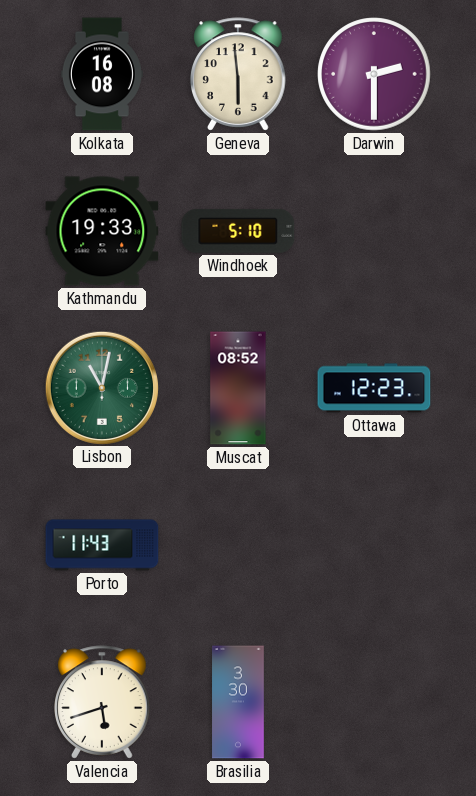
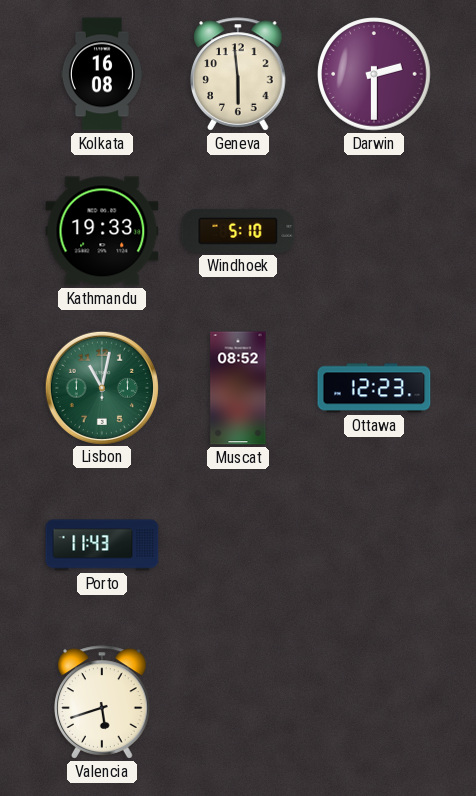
Brasilia: 3:30 -> none (238, 702)
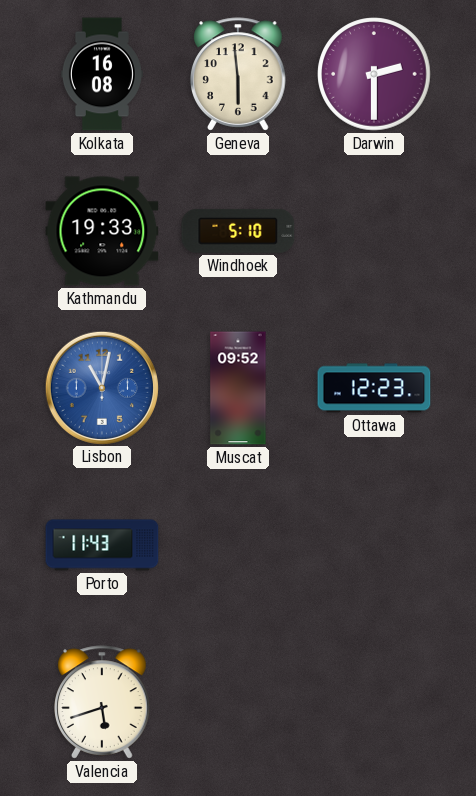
Lisbon dial: green -> blue (101, 387)
Muscat: 08:52 -> 09:52 (238, 388)
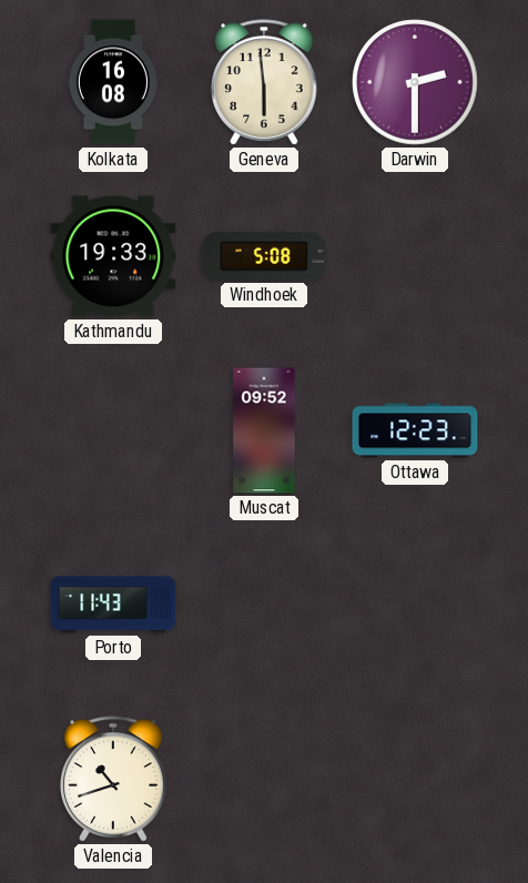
Windhoek: 5:10 -> 5:08 (264, 256)
Lisbon: 11:02 -> none (101, 387)
Valencia: 5:42 -> 10:42 (113, 779)
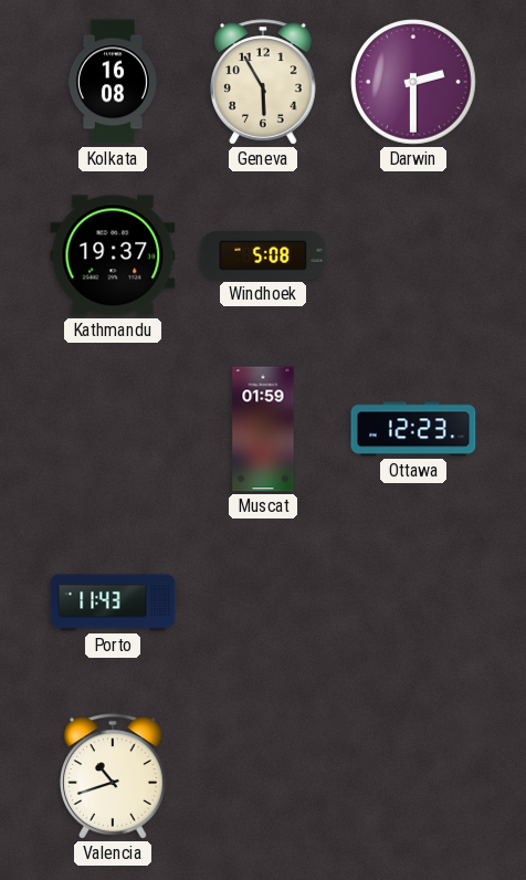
Geneva: 5:59 -> 5:55 (263, 82)
Kathmandu: 19:33 -> 19:37 (113, 255)
Muscat: 09:52 -> 01:59 (263, 429)
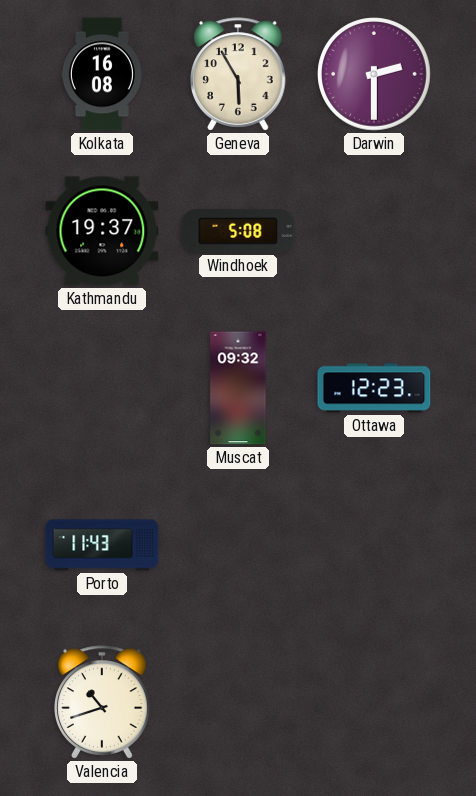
Muscat: 01:59 -> 09:32 (238, 388)
